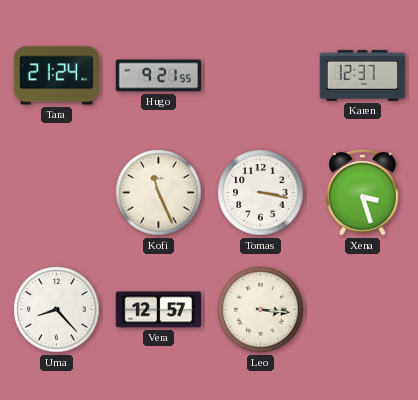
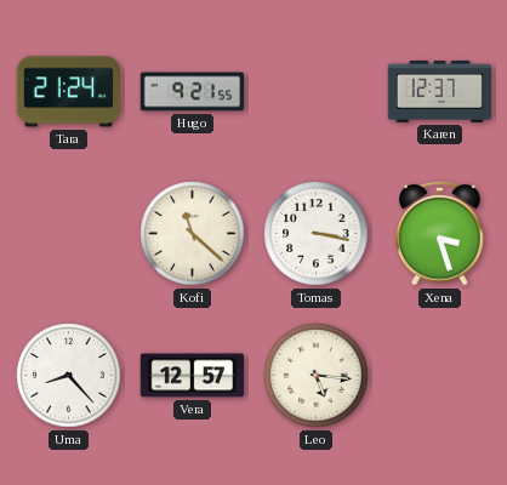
Kofi: 11:26 -> 11:22 (193, 234)
Leo: 3:16 -> 5:16 (317, 376)
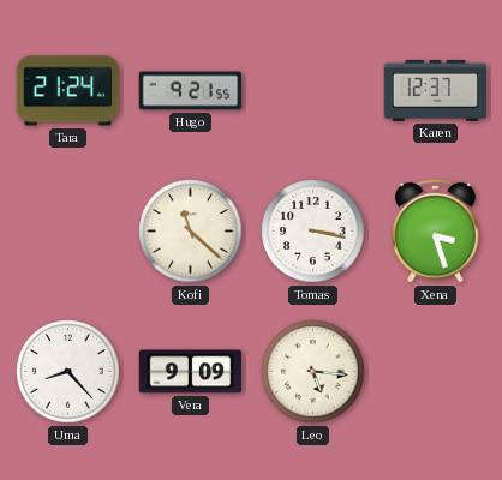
Vera: 12:57 -> 9:09 (191, 372)
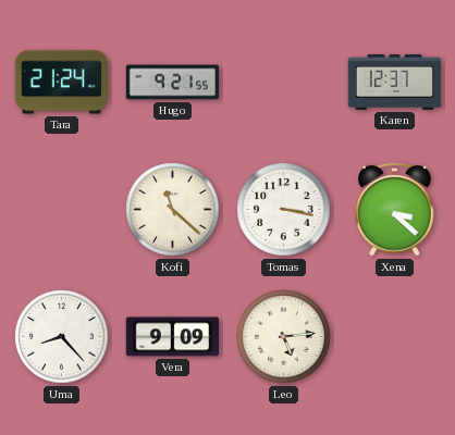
Xena: 3:27 -> 3:22 (395, 209)
Leo: 5:16 -> 5:14 (284, 337)
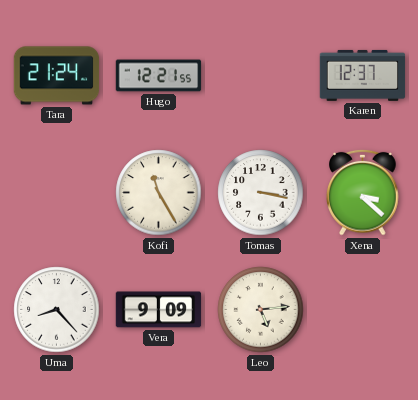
Hugo: 9:21 -> 12:21 (159, 76)
Kofi: 11:22 -> 11:25 (159, 193)
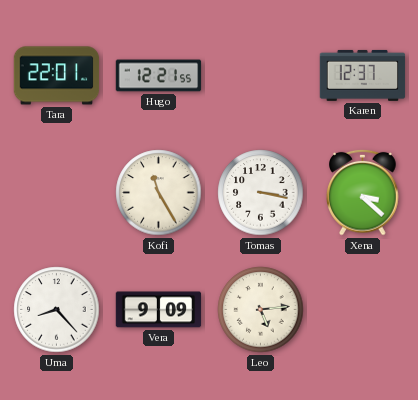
Tara: 21:24 -> 22:01 (57, 76)
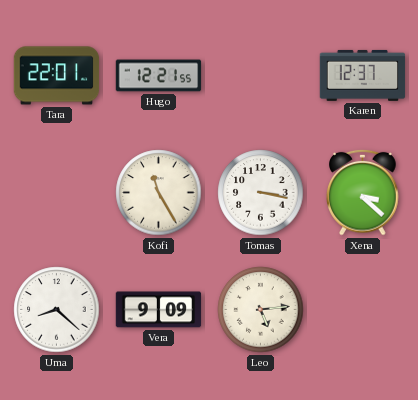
Uma: 8:23 -> 8:22 (57, 310)
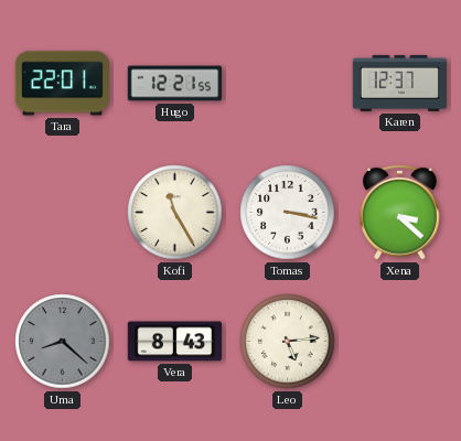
Uma dial: white -> grey (63, 342)
Vera: 9:09 -> 8:43 (175, 342)
